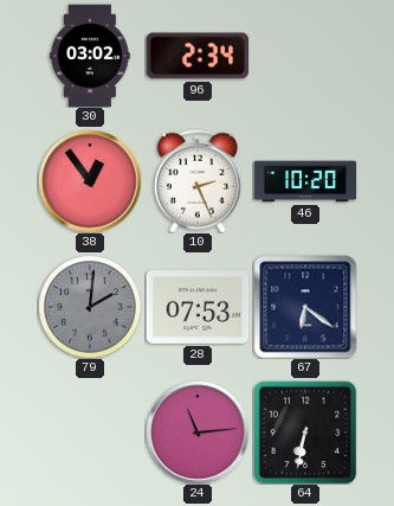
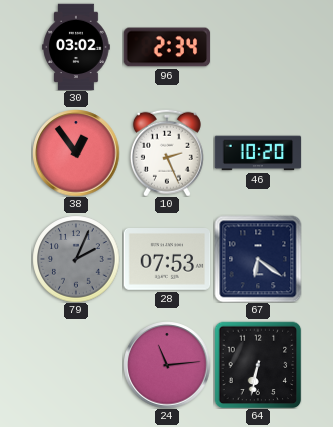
79: 2:01 -> 2:04 (76, 259)
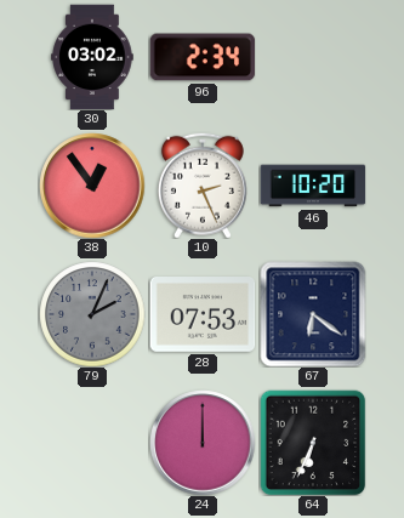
24: 11:14 -> 12:00 (203, 443)
64: 6:32 -> 6:34 (313, 443)
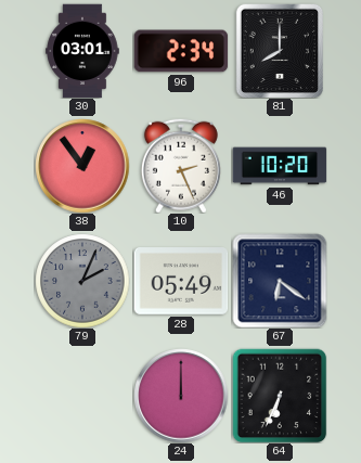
30: 03:02 -> 03:01 (82, 51)
81: none -> 8:00 (280, 51)
28: 07:53 -> 05:49 (181, 282)
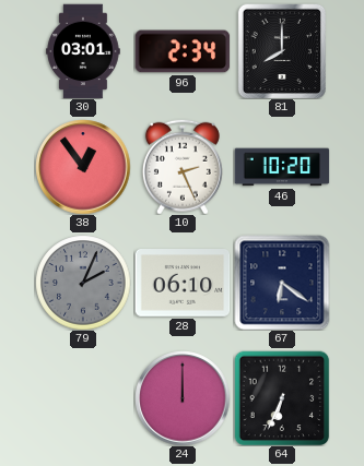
28: 05:49 -> 06:10 (183, 284)
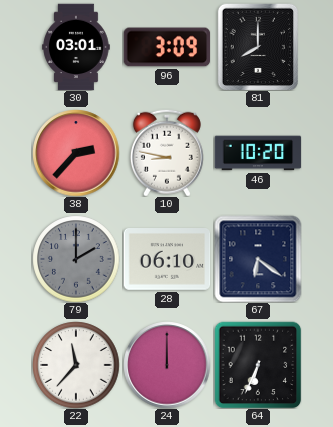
96: 2:34 -> 3:09 (167, 47)
38: 12:54 -> 2:37 (76, 153)
10: 2:26 -> 8:47 (167, 153)
79: 2:04 -> 2:00 (76, 259)
22: none -> 11:37 (76, 365)
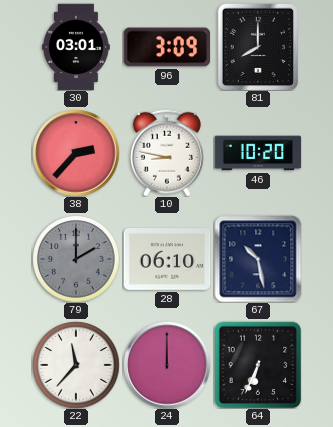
67: 6:21 -> 10:28 (258, 259)
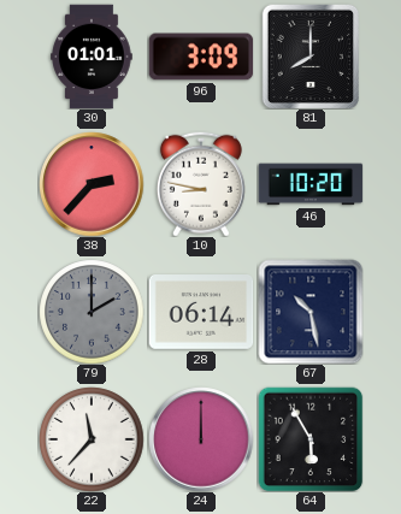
30: 03:01 -> 01:01 (92, 57)
28: 06:10 -> 06:14 (201, 313)
64: 6:34 -> 5:55 (311, 439)
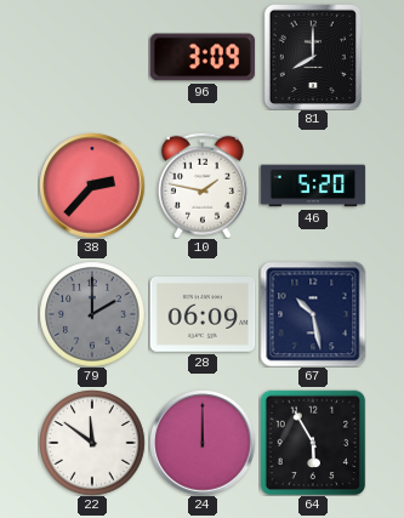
30: 01:01 -> none (92, 57)
10: 8:47 -> 1:47 (203, 186)
46: 10:20 -> 5:20 (313, 186)
28: 06:14 -> 06:09 (203, 315)
22: 11:37 -> 11:51 (92, 443)
